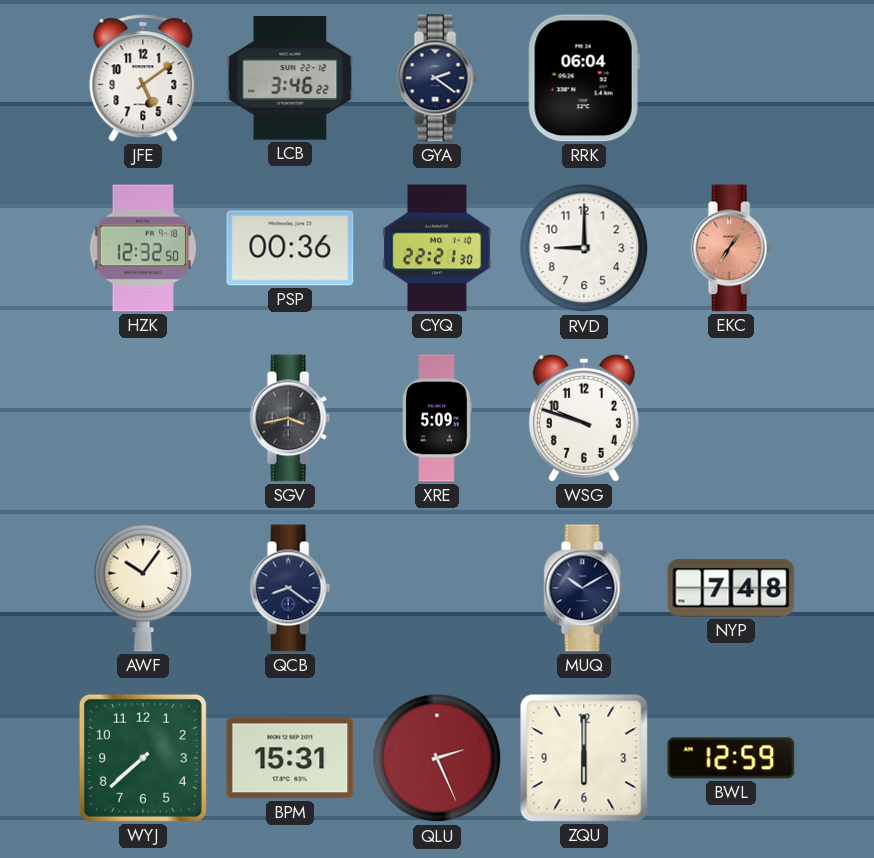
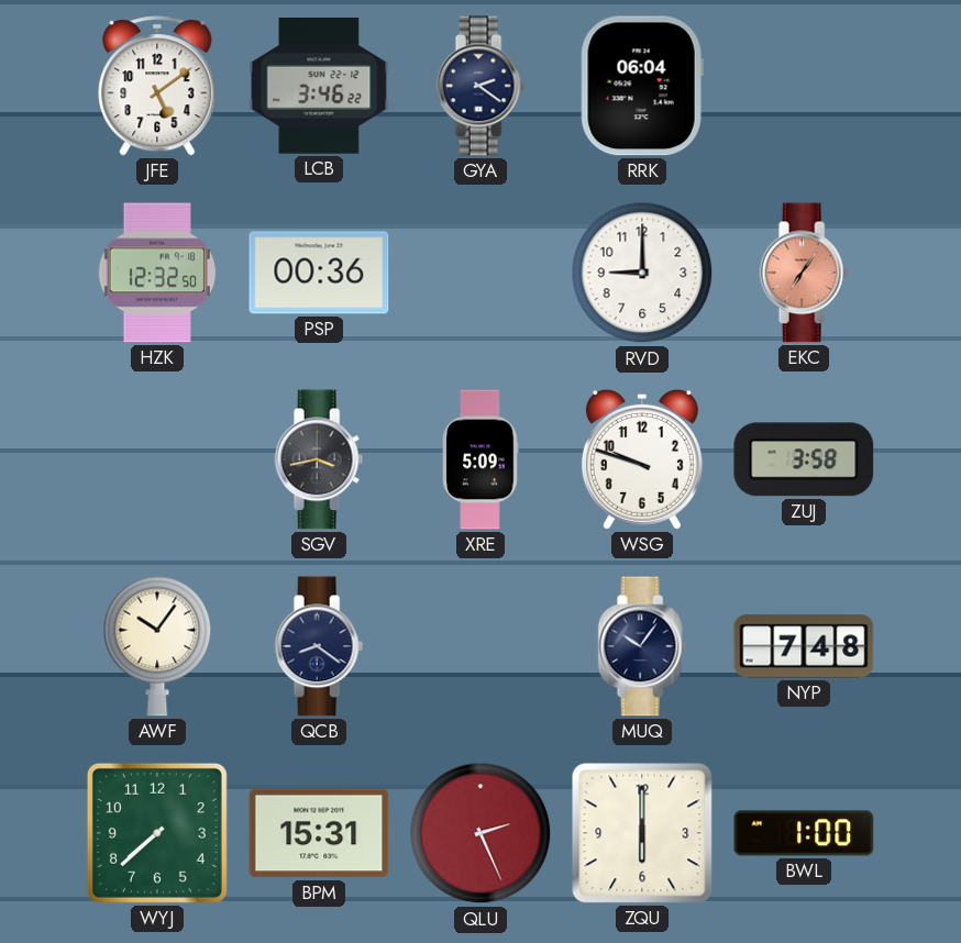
CYQ: 22:21 -> none (437, 248)
ZUJ: none -> 3:58 (804, 459)
MUQ: 10:10 -> 10:06 (642, 646)
BWL: 12:59 -> 1:00 (804, 833)
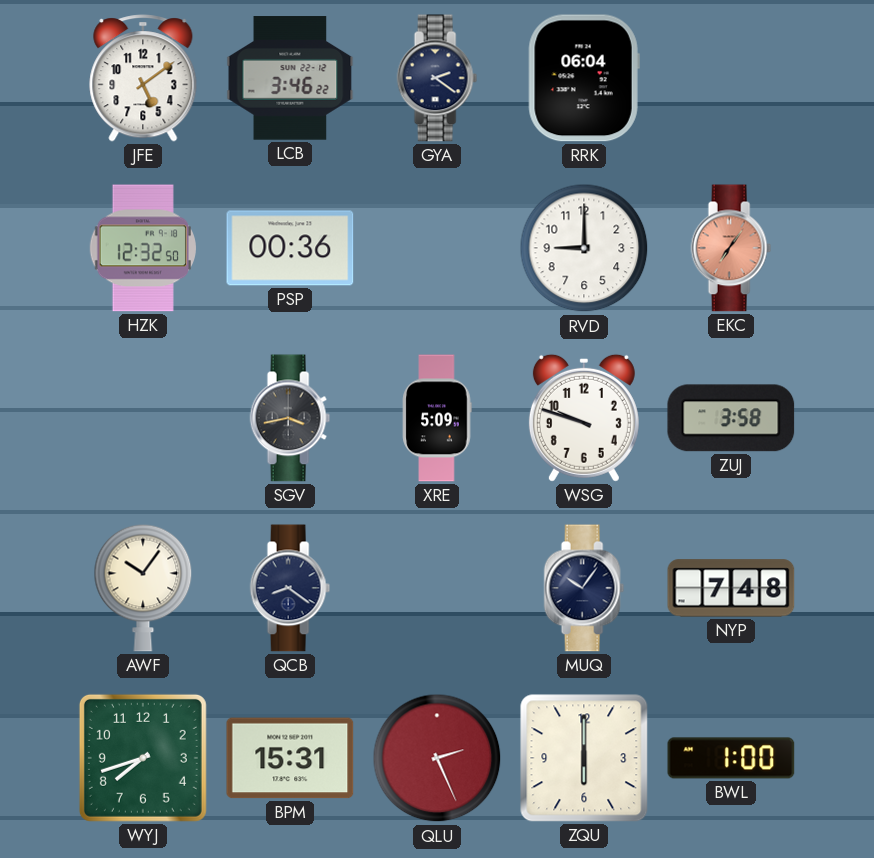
WYJ: 7:38 -> 7:42 (143, 758)
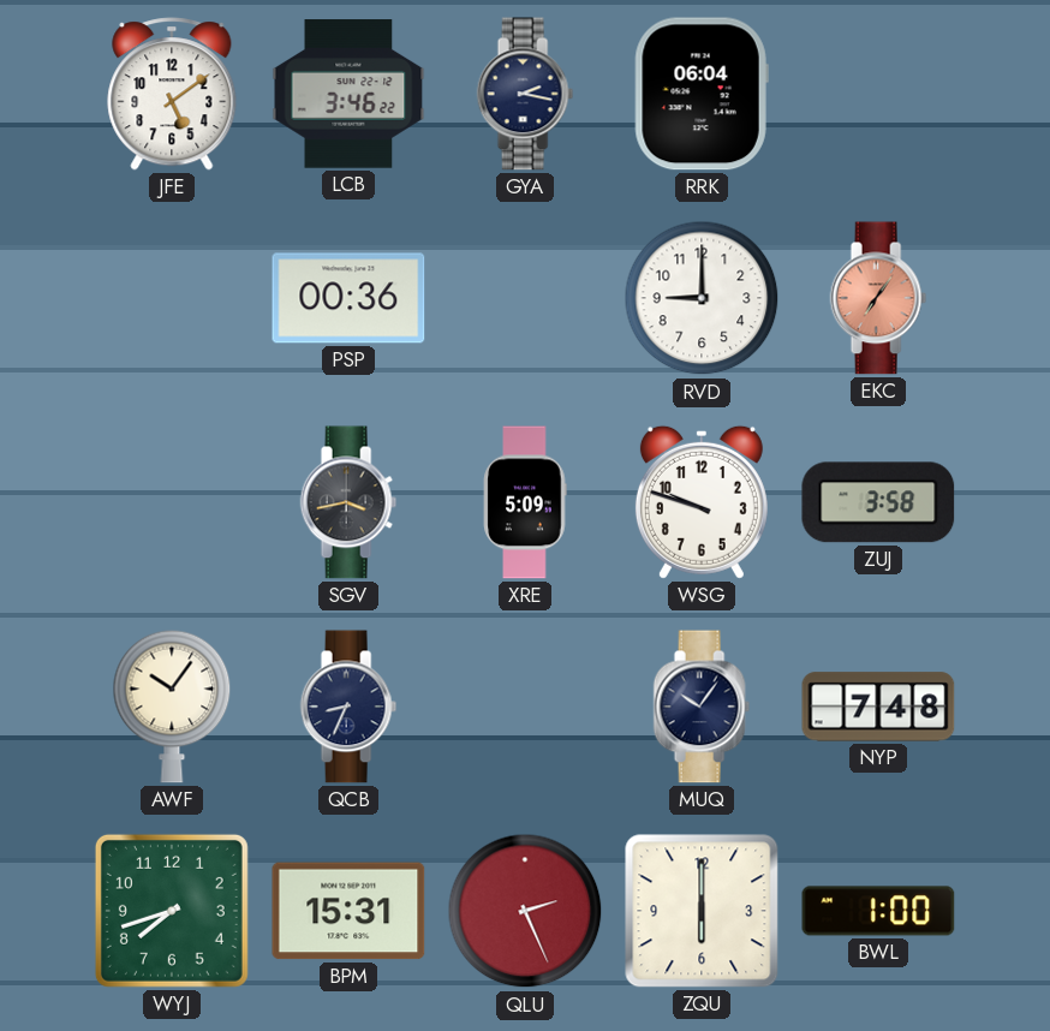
GYA: 2:21 -> 2:17 (525, 94)
HZK: 12:32 -> none (143, 248)
QCB: 8:21 -> 8:34 (348, 707)
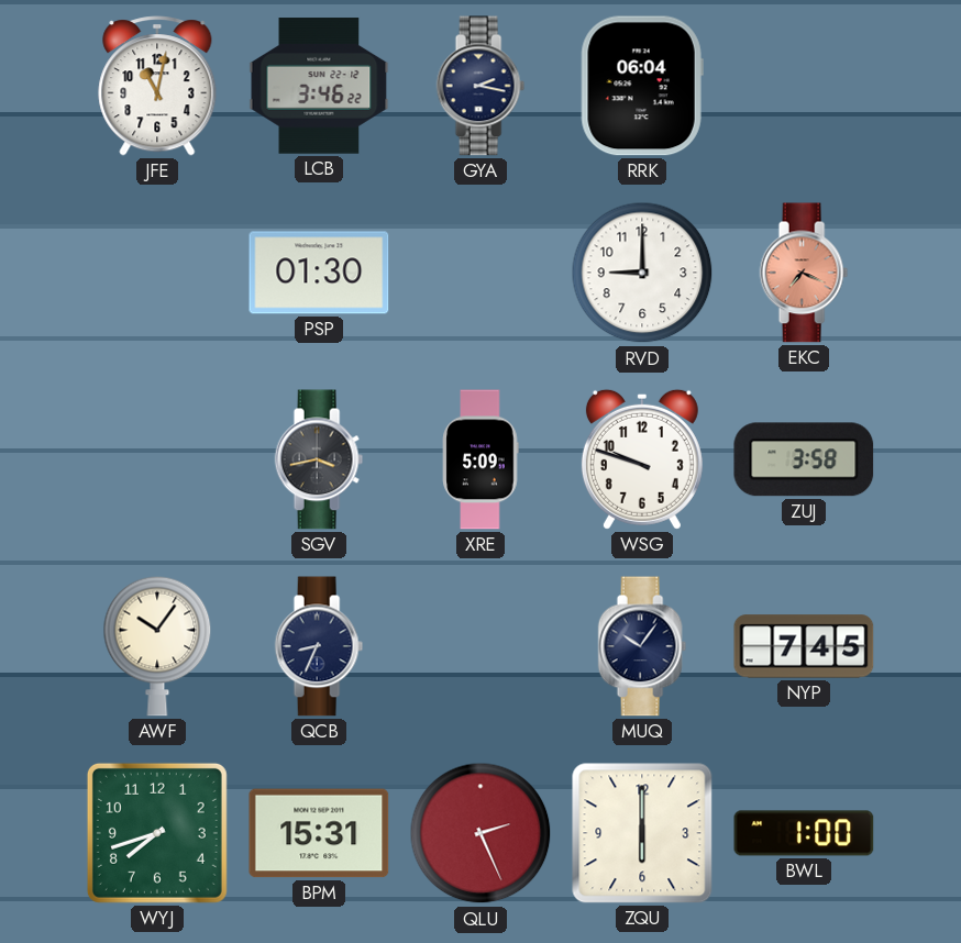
JFE: 5:09 -> 11:02 (157, 86)
PSP: 00:36 -> 01:30 (319, 273)
EKC: 7:06 -> 7:19 (804, 273)
NYP: 7:48 -> 7:45 (804, 646)
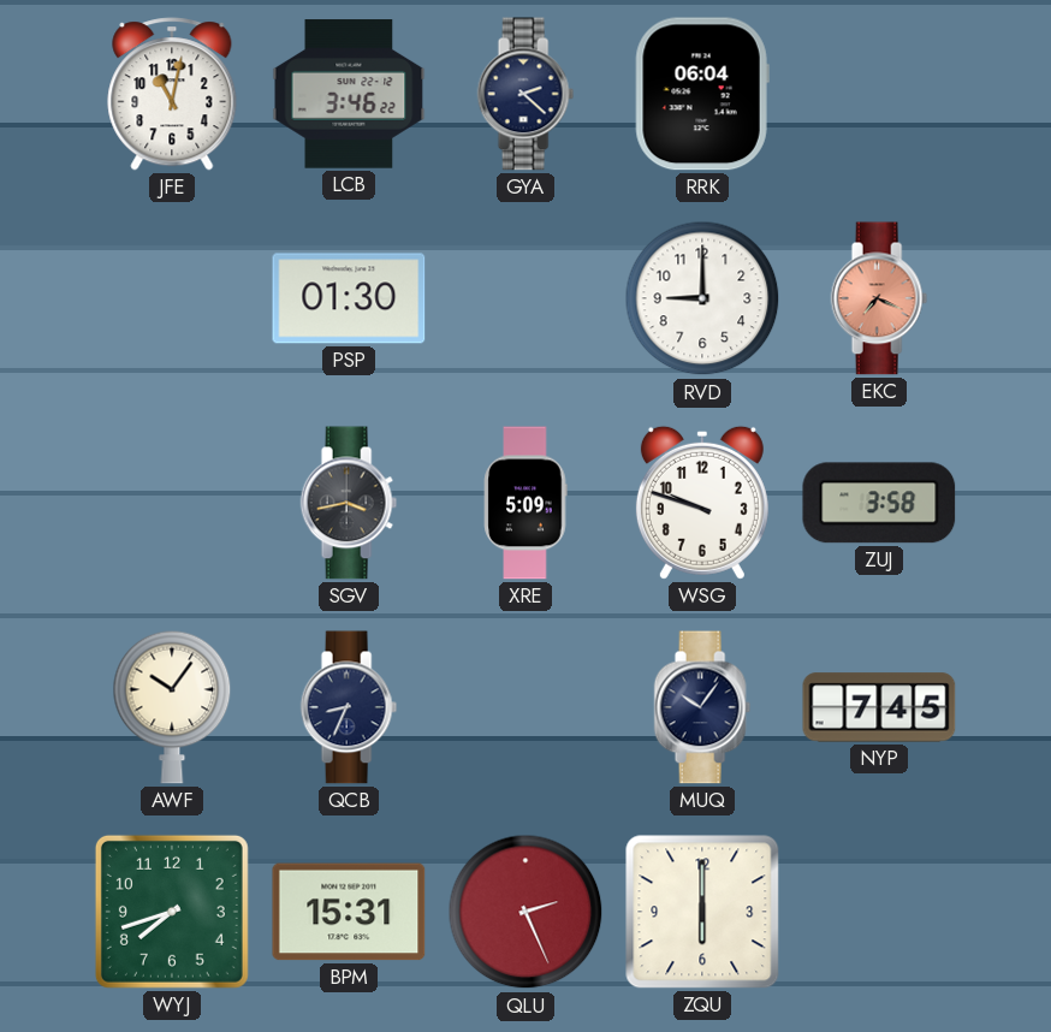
GYA: 2:17 -> 2:22 (525, 94)
BWL: 1:00 -> none (804, 833)
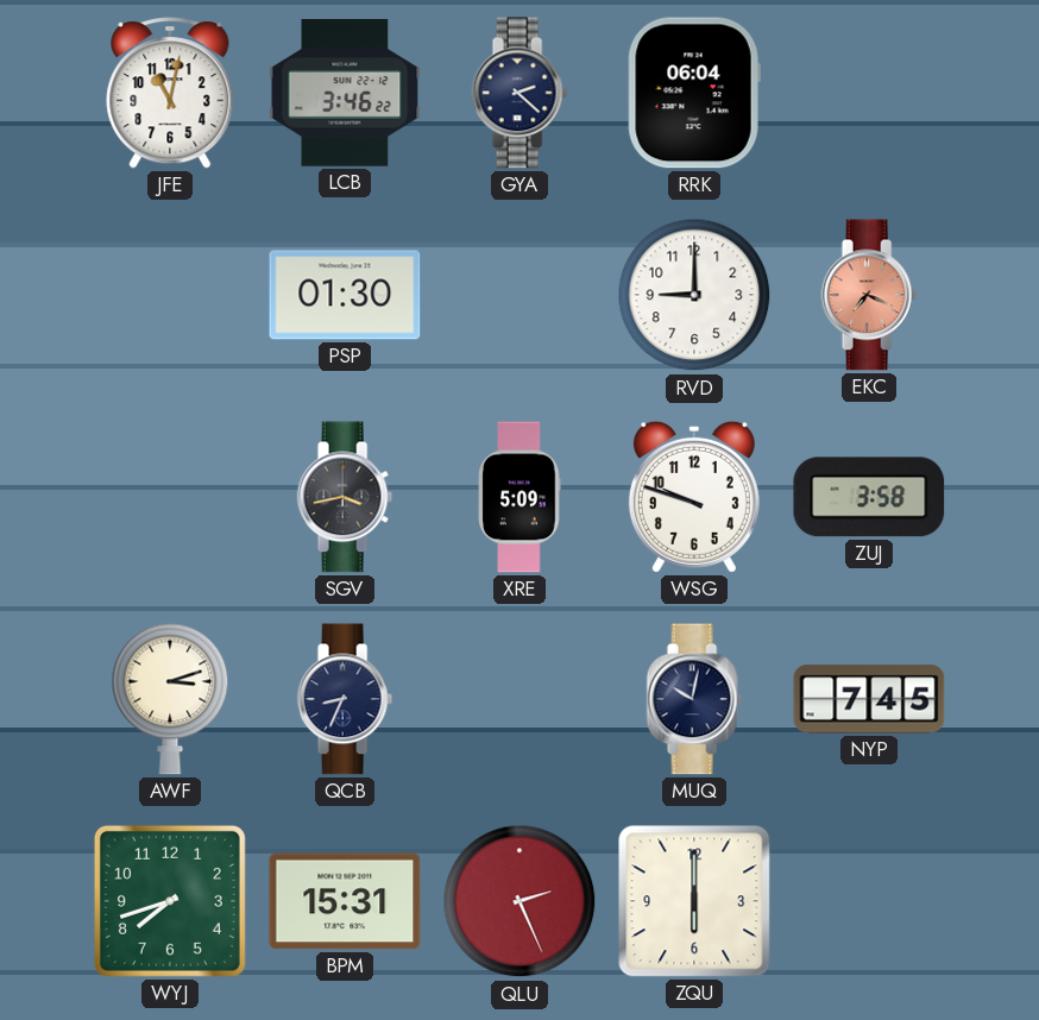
AWF: 10:06 -> 3:12 (170, 699)
MUQ: 10:06 -> 10:02 (694, 699)
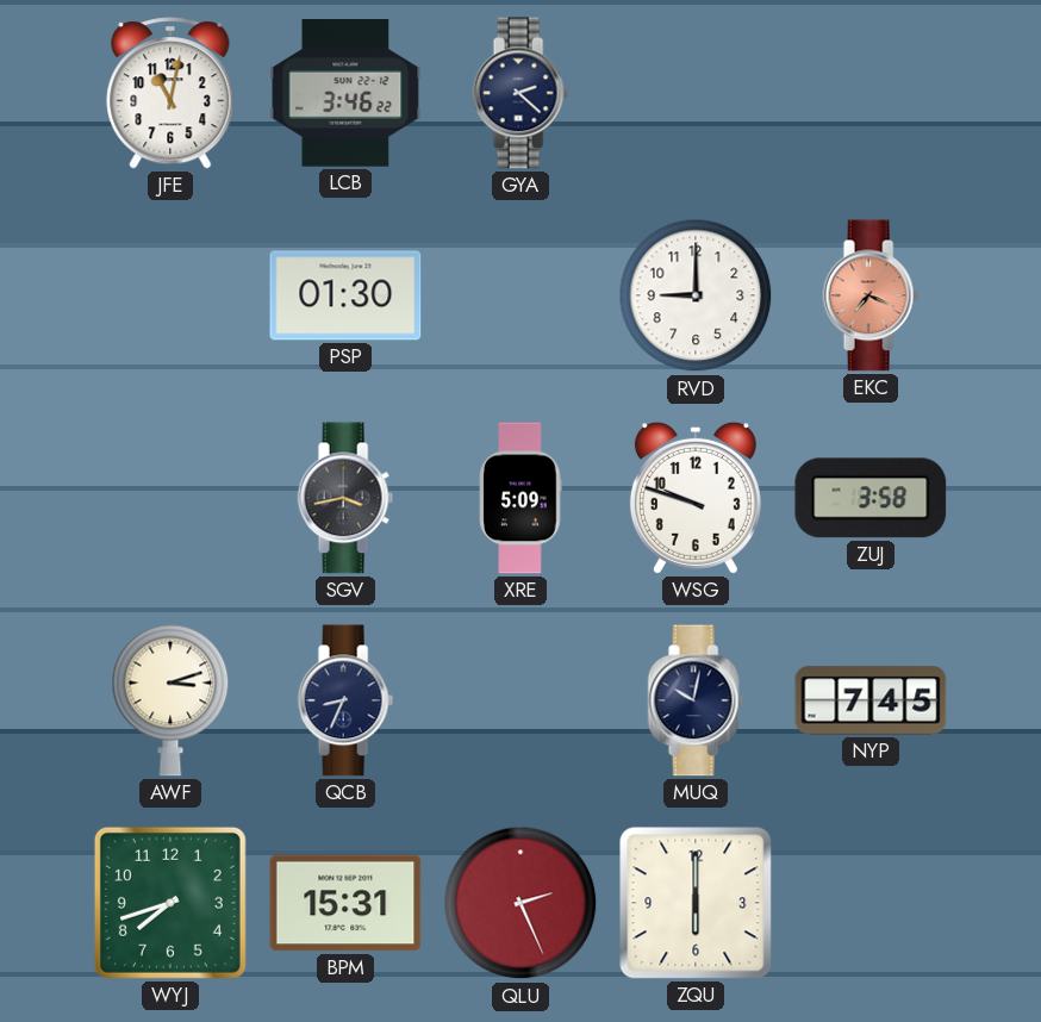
RRK: 06:04 -> none (694, 93)
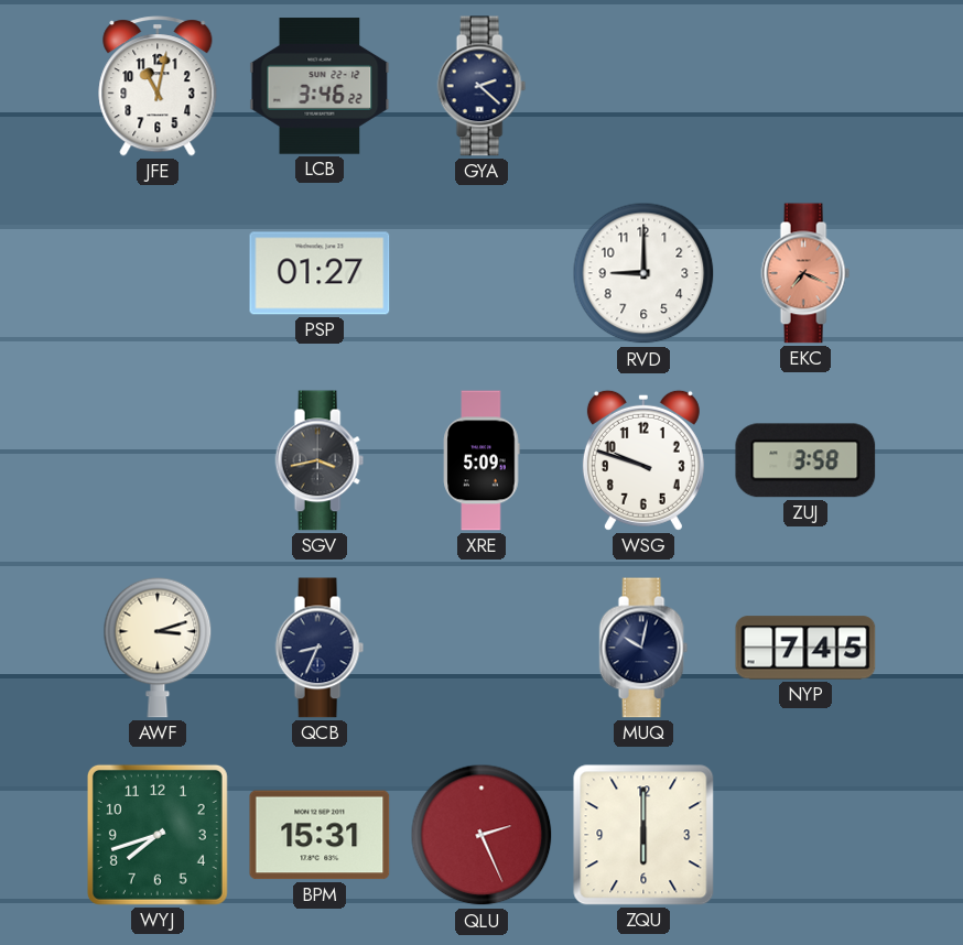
PSP: 01:30 -> 01:27 (320, 273)
